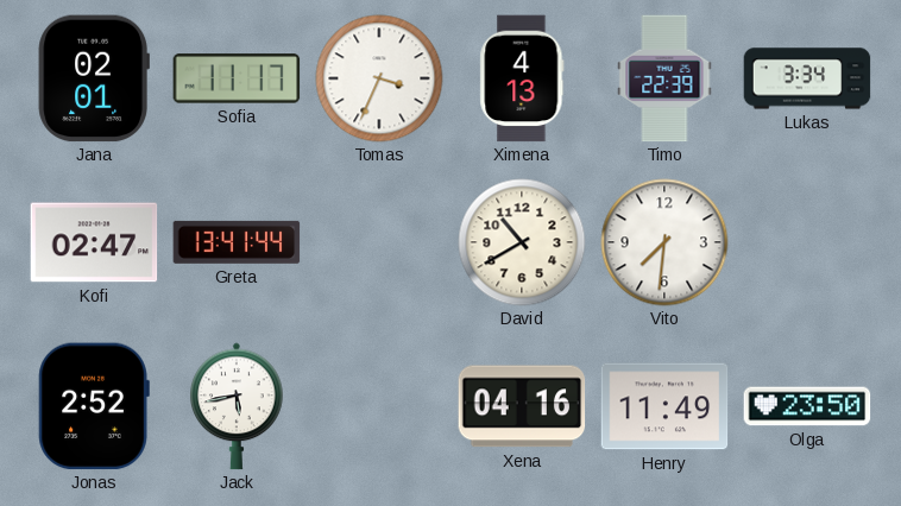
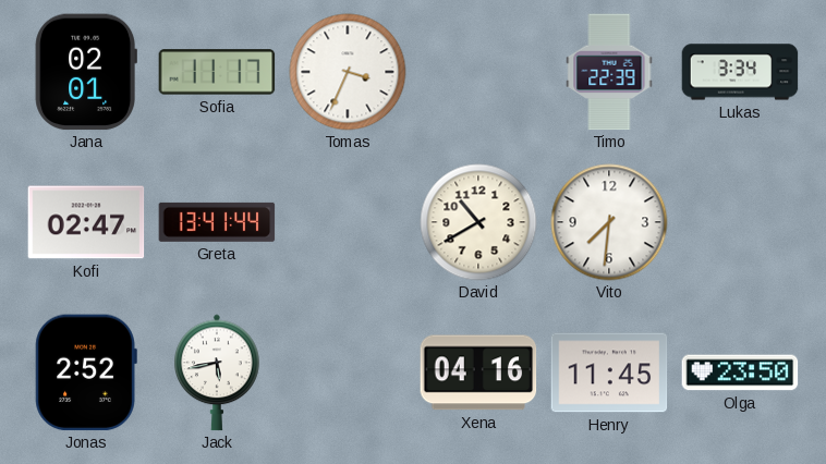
Ximena: 4:13 -> none (522, 78)
Henry: 11:49 -> 11:45 (609, 373)
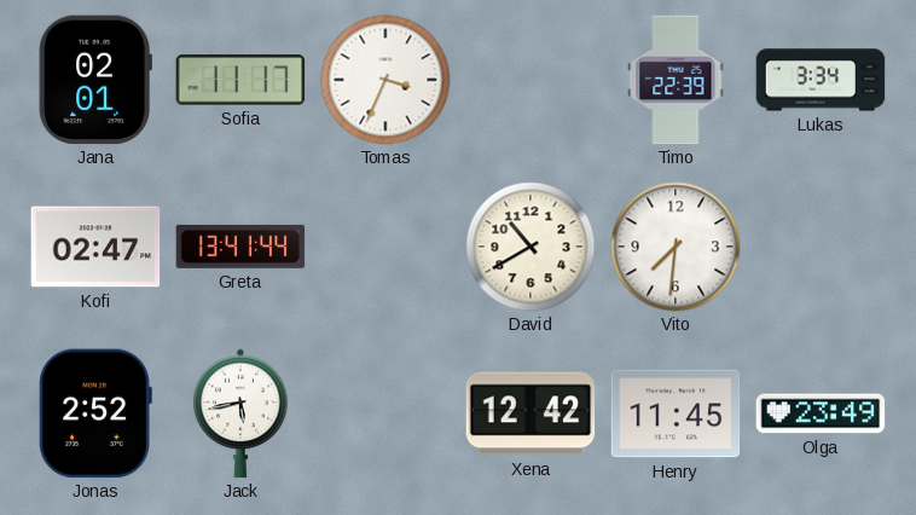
Xena: 04:16 -> 12:42 (531, 413)
Olga: 23:50 -> 23:49 (821, 413)
